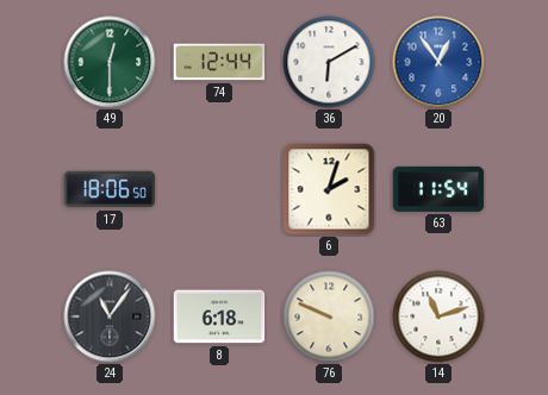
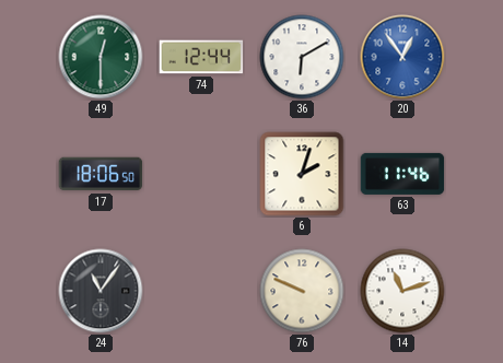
63: 11:54 -> 11:46 (402, 174)
8: 6:18 -> none (219, 316)
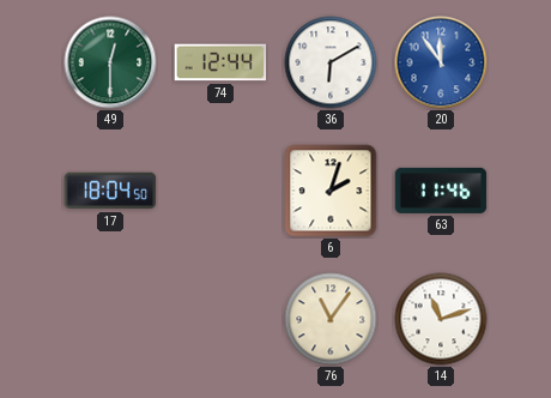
20: 12:54 -> 11:54 (441, 62)
17: 18:06 -> 18:04 (110, 191)
24: 11:06 -> none (101, 291)
76: 9:49 -> 11:06 (331, 319)
